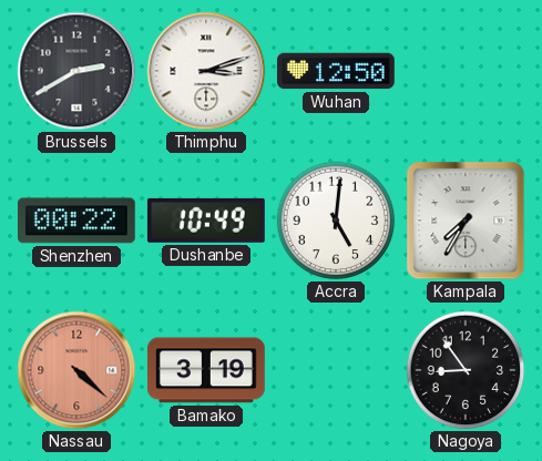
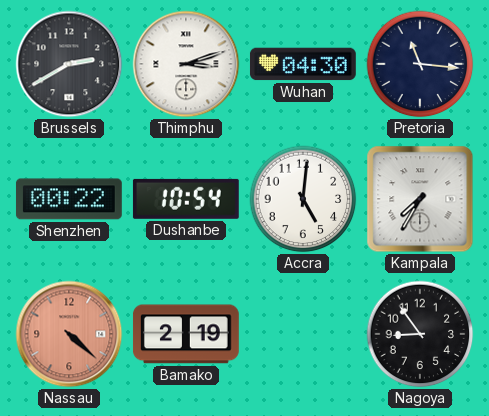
Wuhan: 12:50 -> 04:30 (303, 64)
Pretoria: none -> 11:16 (420, 64)
Dushanbe: 10:49 -> 10:54 (186, 199)
Bamako: 3:19 -> 2:19 (186, 334)
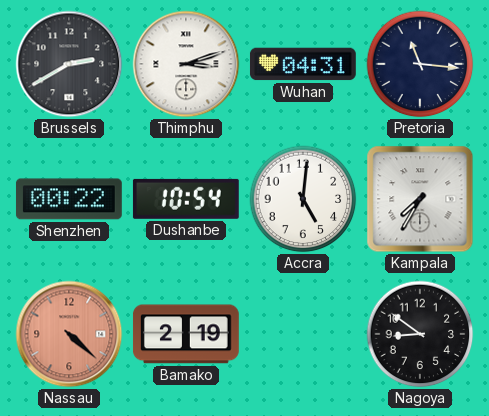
Wuhan: 04:30 -> 04:31 (303, 64)
Nagoya: 8:54 -> 8:51 (420, 334)
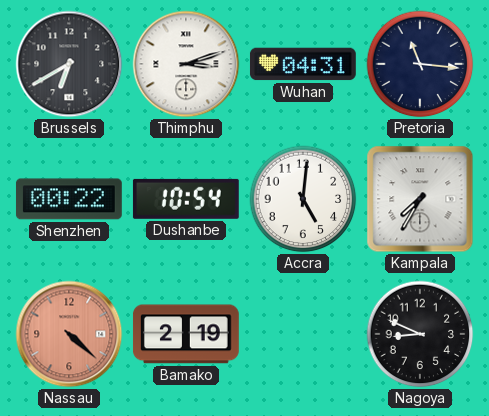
Brussels: 2:40 -> 6:40 (69, 64)
Nagoya: 8:51 -> 8:49 (420, 334)
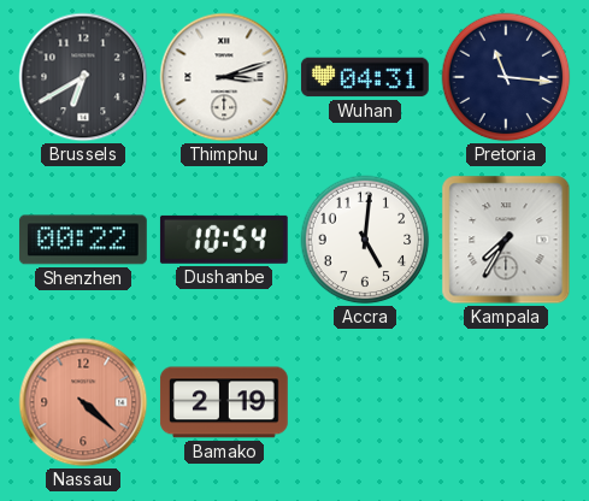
Nagoya: 8:49 -> none (420, 334)
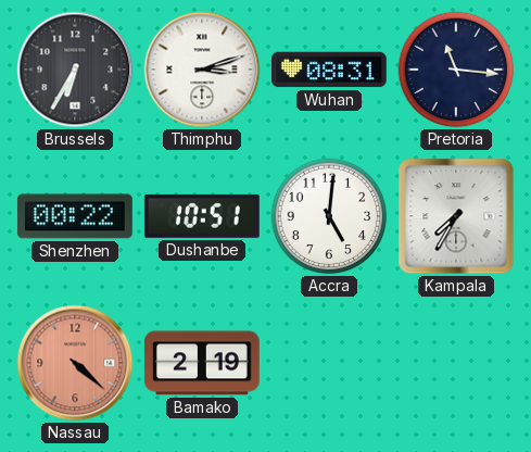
Brussels: 6:40 -> 6:35 (75, 70)
Wuhan: 04:31 -> 08:31 (329, 70)
Dushanbe: 10:54 -> 10:51 (202, 216)
